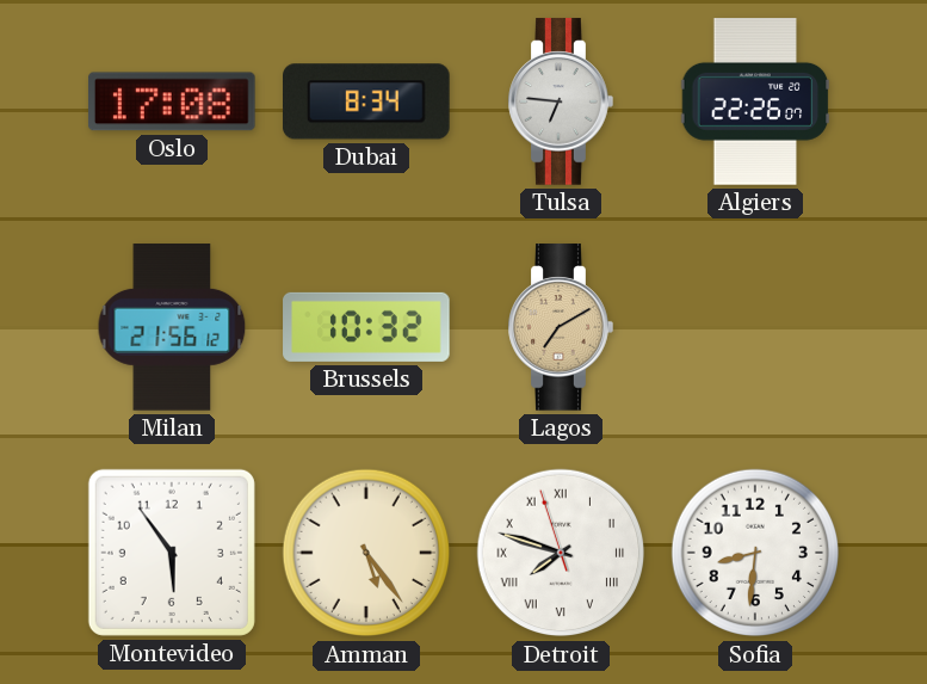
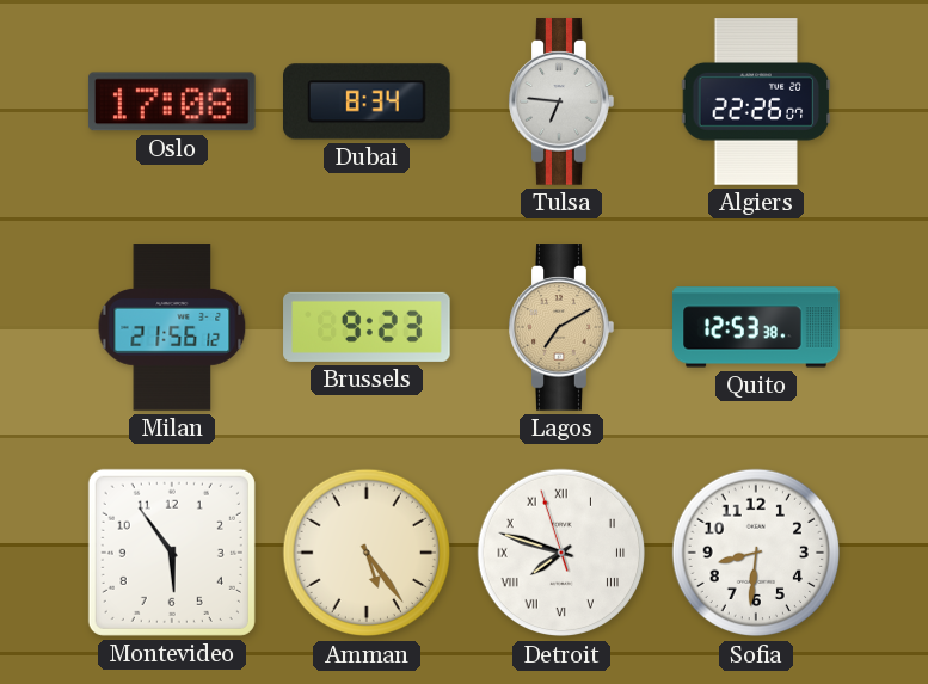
Brussels: 10:32 -> 9:23 (367, 327)
Quito: none -> 12:53 (756, 327)
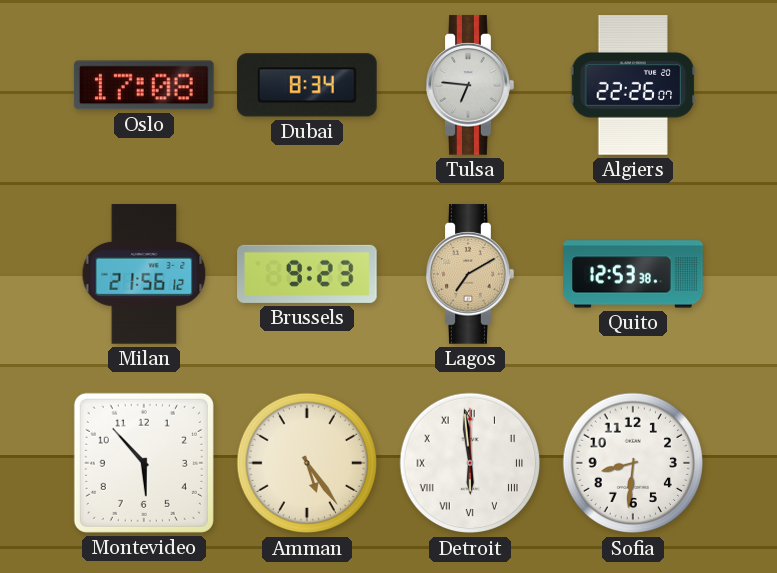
Montevideo: 5:54 -> 5:53 (144, 463)
Detroit: 7:47 -> 5:59 (470, 463)
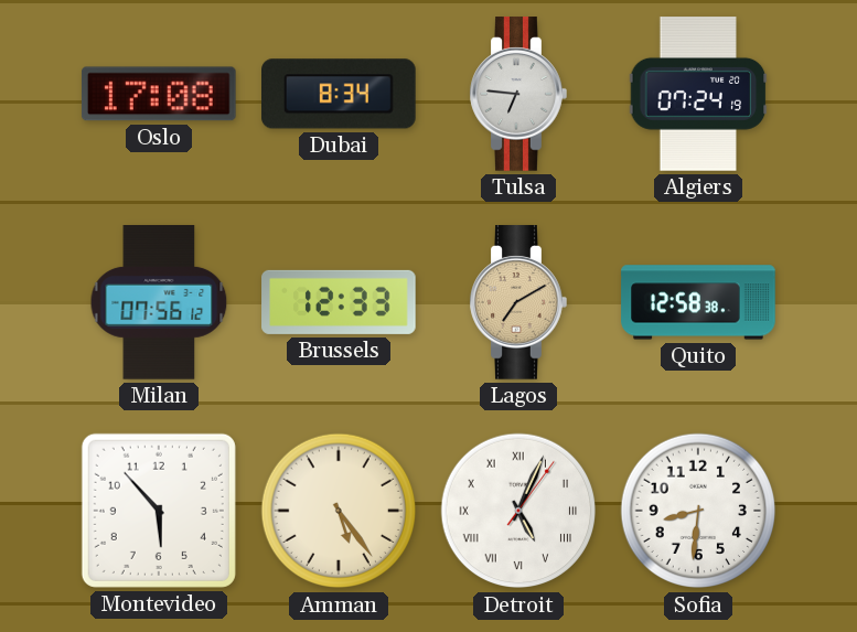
Algiers: 22:26 -> 07:24 (698, 94)
Milan: 21:56 -> 07:56 (159, 302)
Brussels: 9:23 -> 12:33 (339, 302)
Quito: 12:53 -> 12:58 (698, 302)
Detroit: 5:59 -> 5:04 (518, 511)
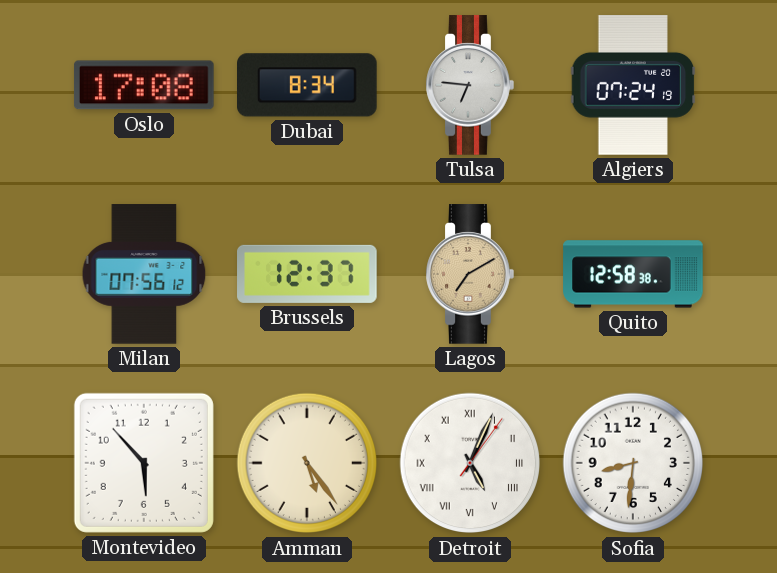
Brussels: 12:33 -> 12:37 (307, 274)
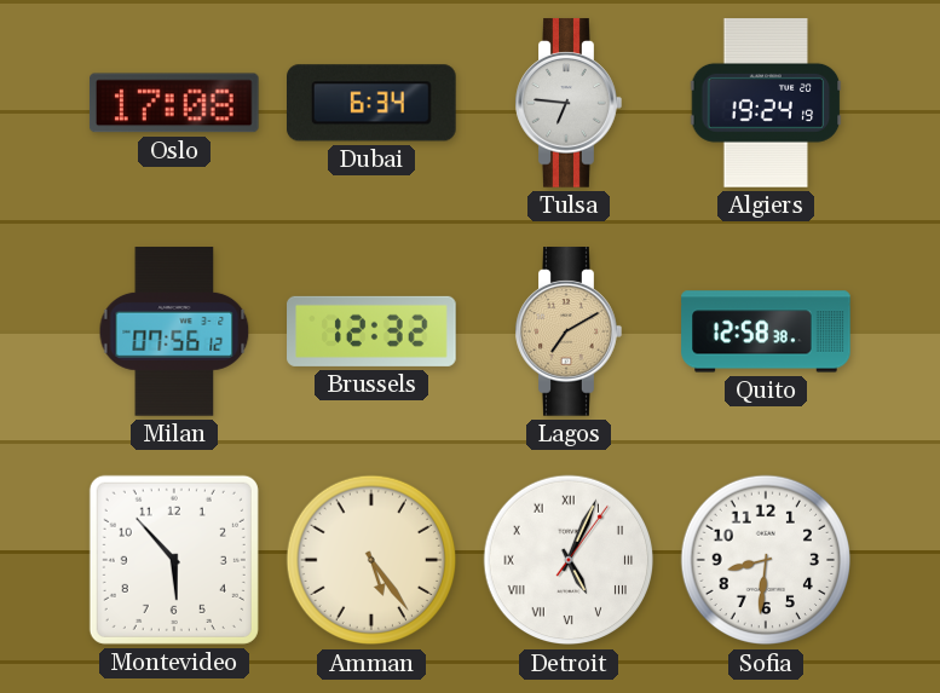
Dubai: 8:34 -> 6:34 (373, 103)
Algiers: 07:24 -> 19:24 (766, 103)
Brussels: 12:37 -> 12:32 (371, 331)
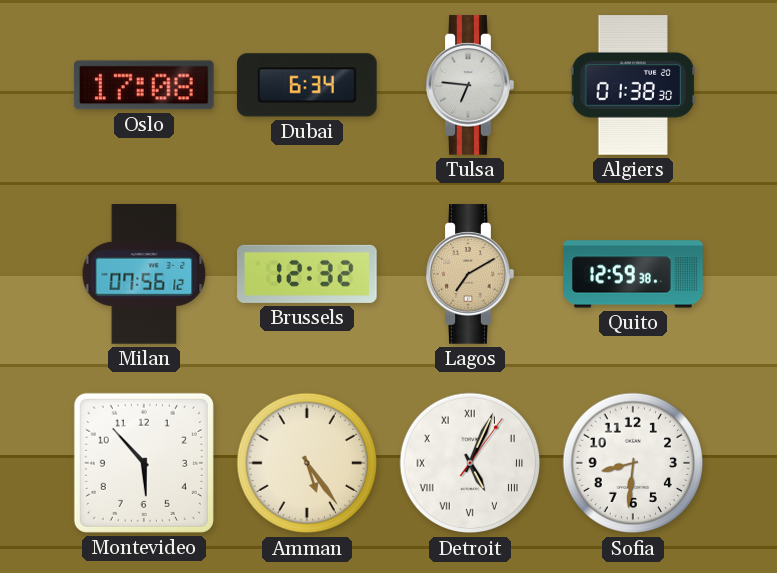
Algiers: 19:24 -> 01:38 (633, 85)
Quito: 12:58 -> 12:59 (633, 274)
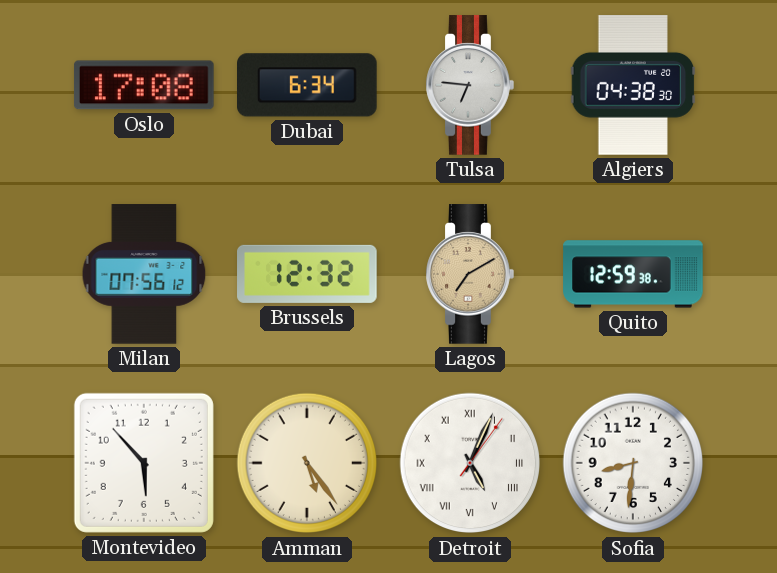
Algiers: 01:38 -> 04:38 (633, 85)
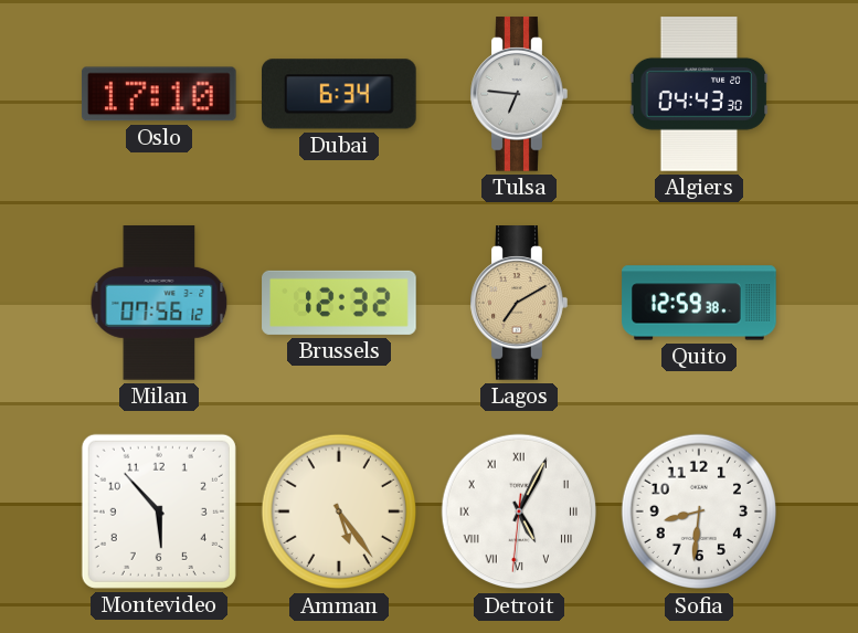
Oslo: 17:08 -> 17:10 (159, 94)
Algiers: 04:38 -> 04:43 (699, 94)
Detroit: 5:04:06 -> 5:04:31 (519, 511)
